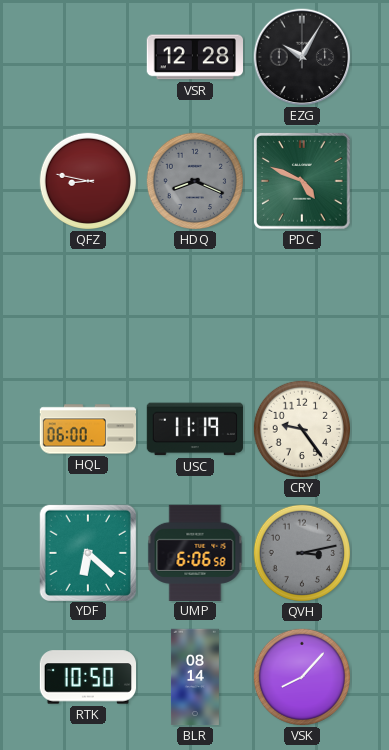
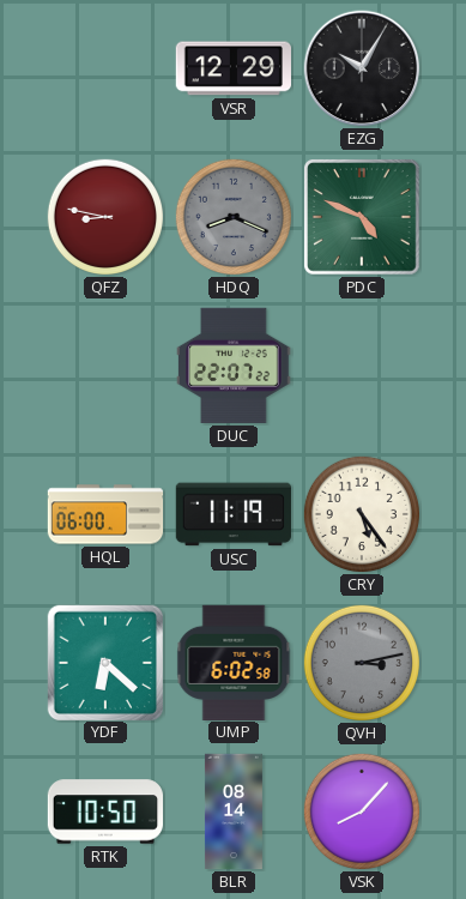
VSR: 12:28 -> 12:29 (232, 68)
DUC: none -> 22:07 (234, 366)
CRY: 9:24 -> 5:24 (361, 513)
UMP: 6:06 -> 6:02 (234, 662)
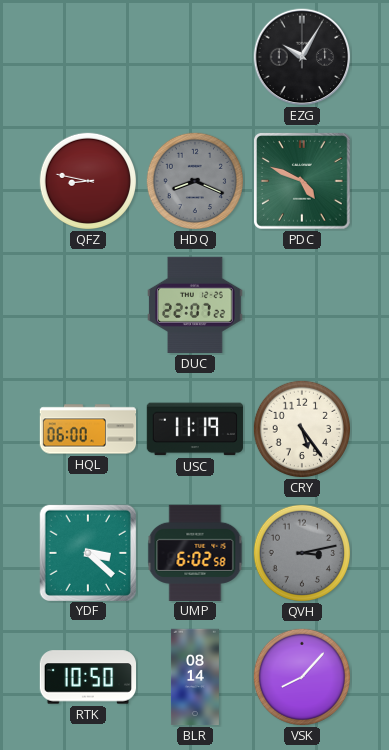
VSR: 12:29 -> none (232, 68)
YDF: 6:22 -> 3:22 (87, 552)
